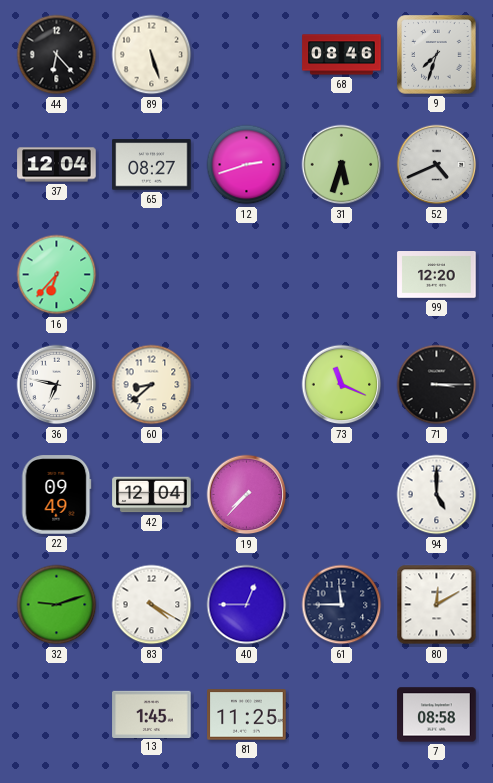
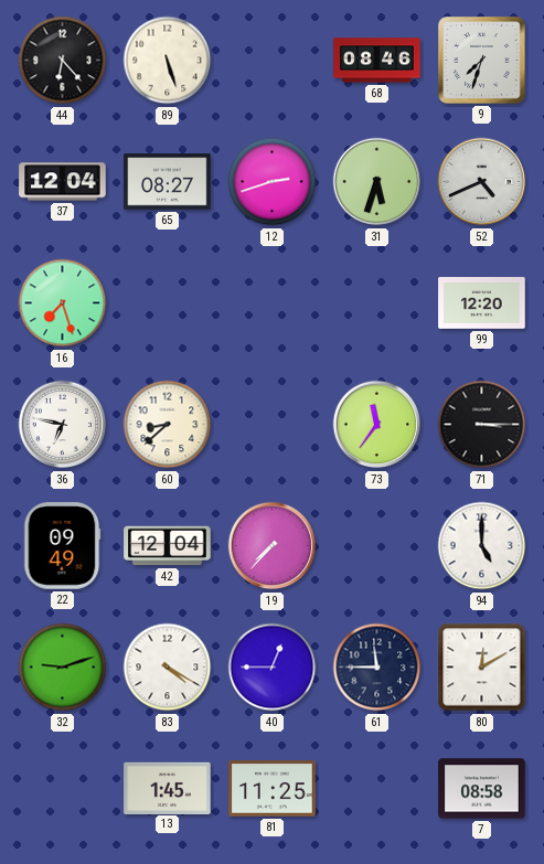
16: 6:37 -> 7:27 (63, 303)
73: 11:19 -> 11:36 (377, 425)
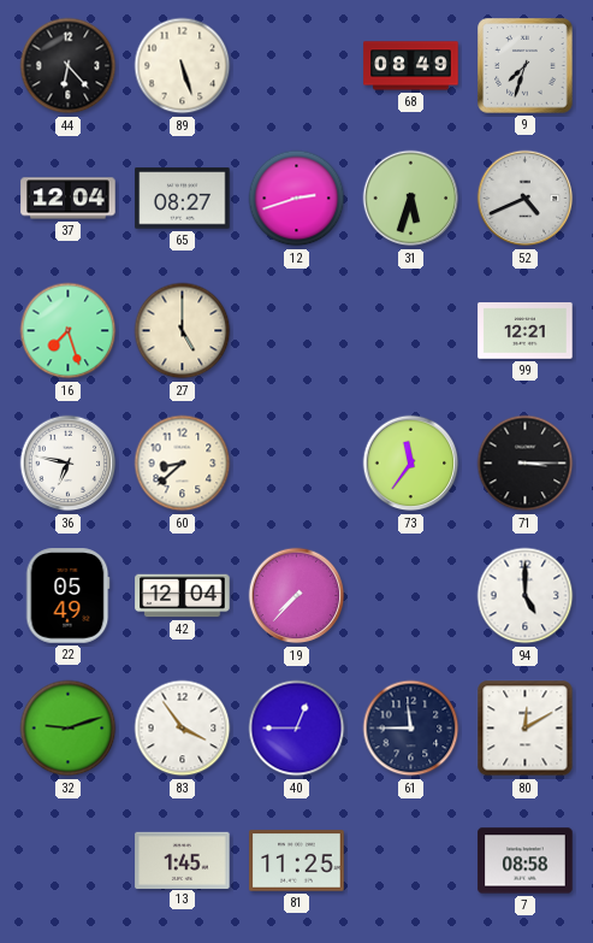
68: 08:46 -> 08:49 (411, 66)
27: none -> 5:00 (183, 331)
99: 12:20 -> 12:21 (526, 331)
22: 09:49 -> 05:49 (67, 596)
83: 4:20 -> 3:54 (183, 729)
